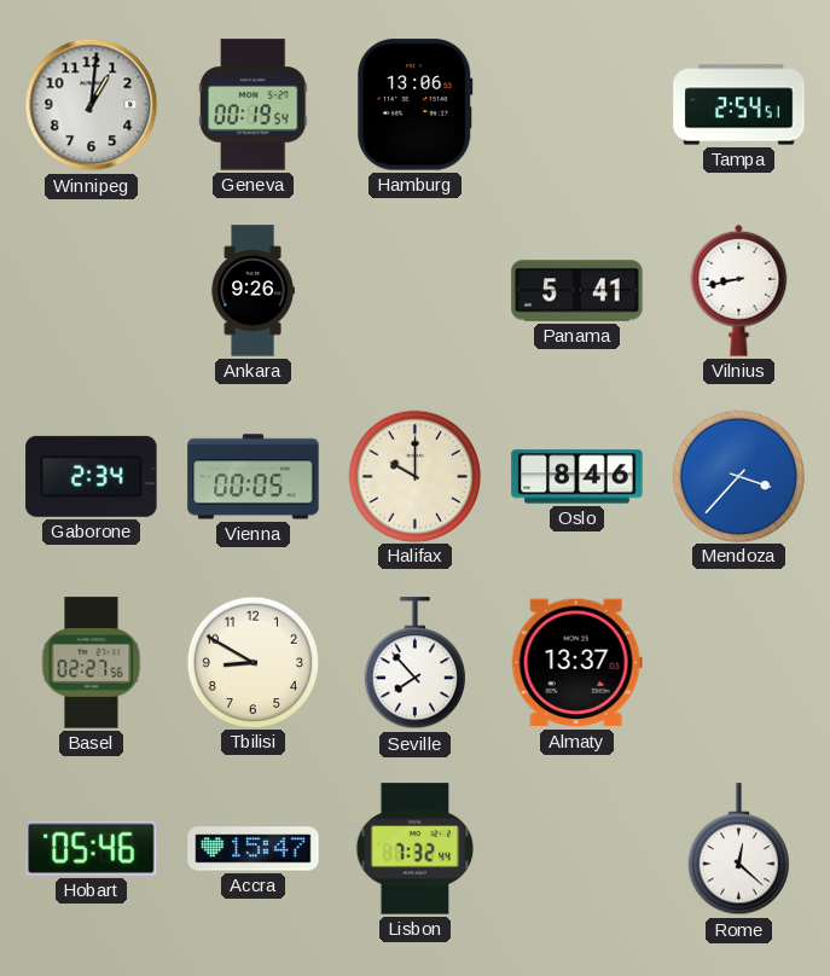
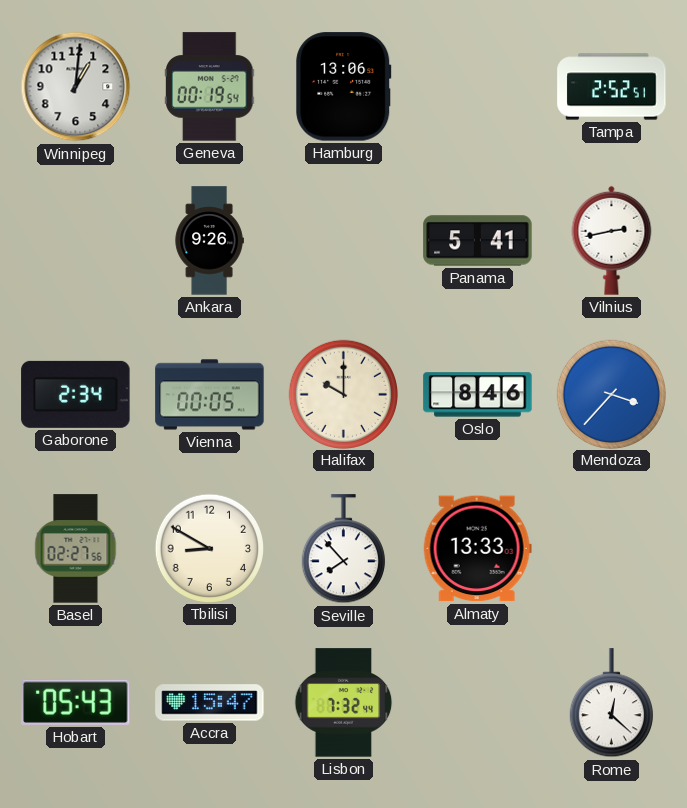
Tampa: 2:54 -> 2:52 (612, 87)
Vilnius: 8:43 -> 2:43 (612, 240)
Almaty: 13:37 -> 13:33 (477, 549)
Hobart: 05:46 -> 05:43 (76, 702)
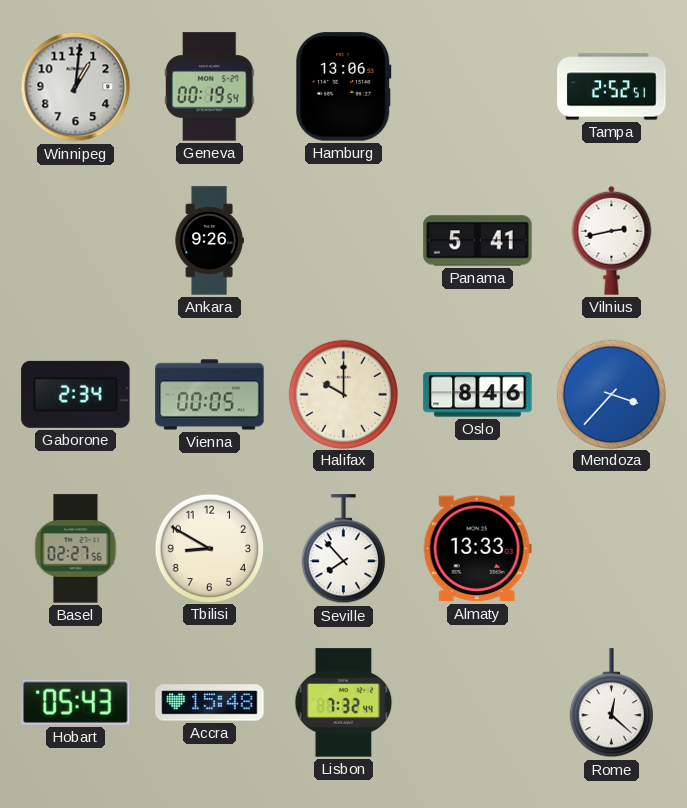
Accra: 15:47 -> 15:48 (210, 703)
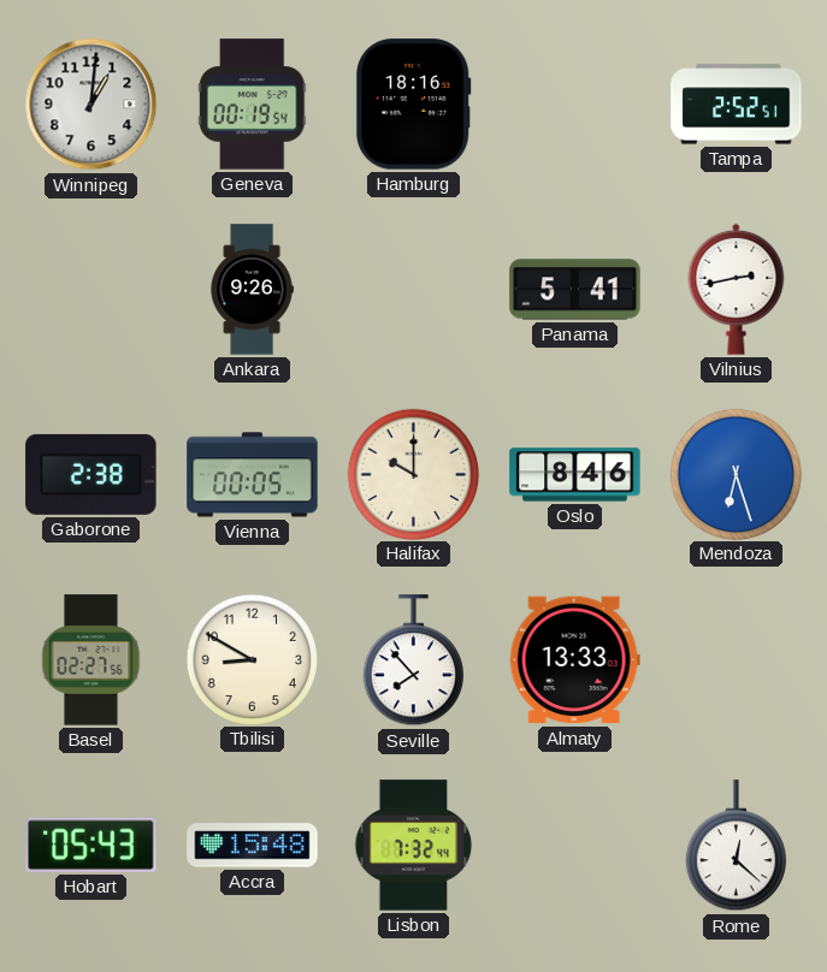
Hamburg: 13:06 -> 18:16 (414, 105)
Gaborone: 2:34 -> 2:38 (91, 474)
Mendoza: 3:37 -> 6:27 (736, 474)
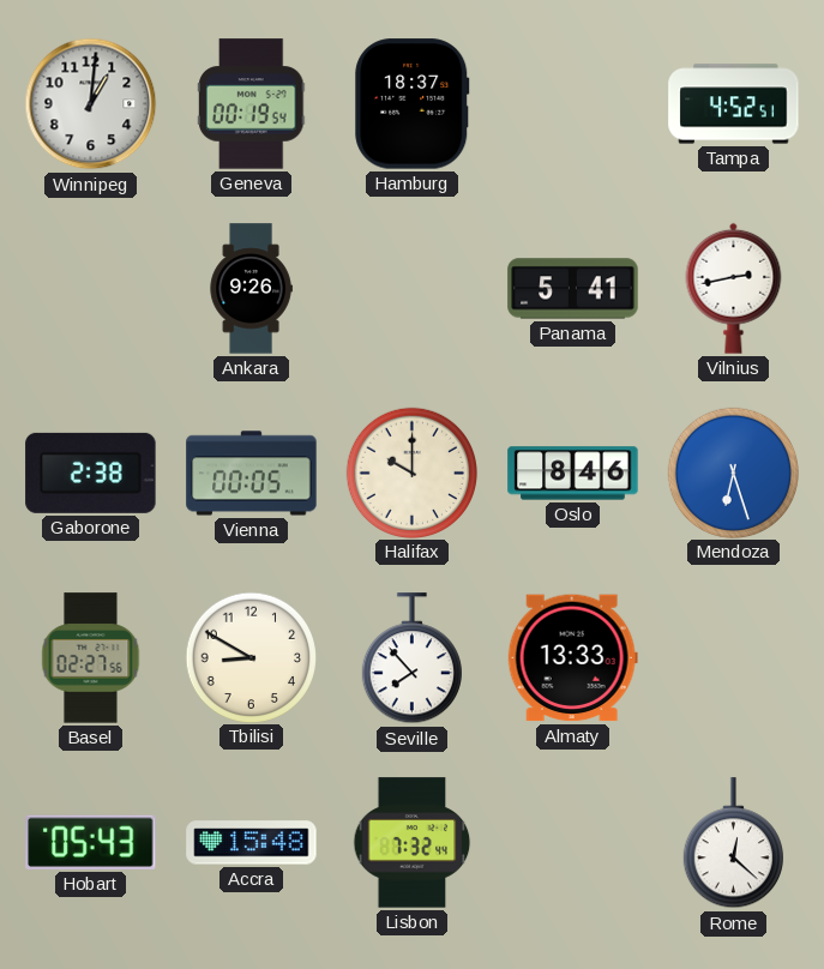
Hamburg: 18:16 -> 18:37 (413, 104)
Tampa: 2:52 -> 4:52 (734, 104)
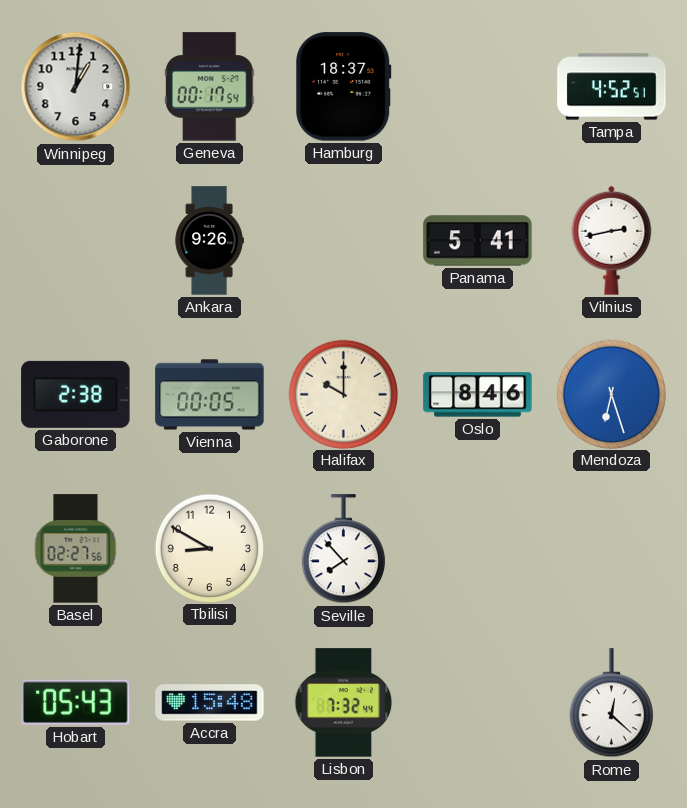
Geneva: 00:19 -> 00:17 (210, 87)
Almaty: 13:33 -> none (572, 658)
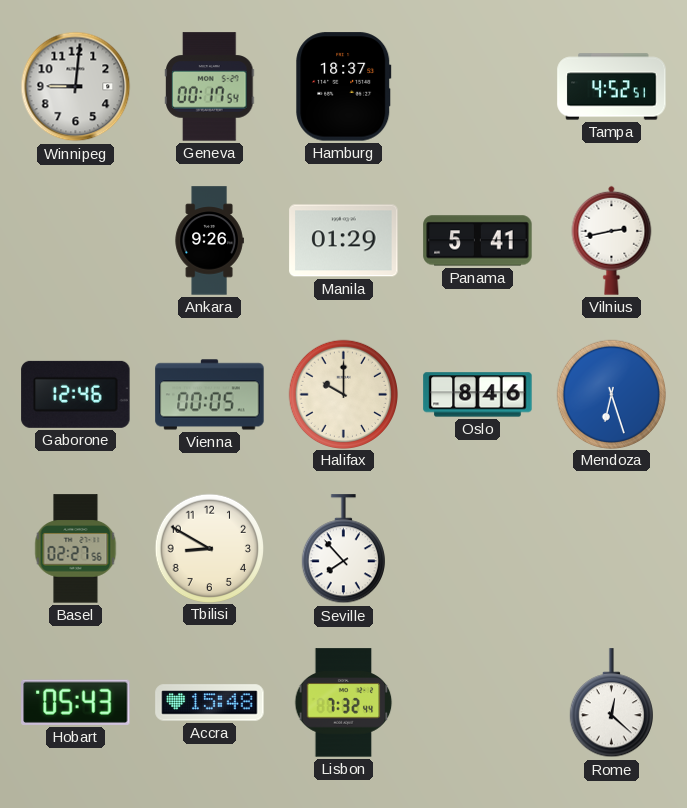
Winnipeg: 1:01 -> 9:01 (76, 87)
Manila: none -> 01:29 (344, 241)
Gaborone: 2:38 -> 12:46 (76, 394)
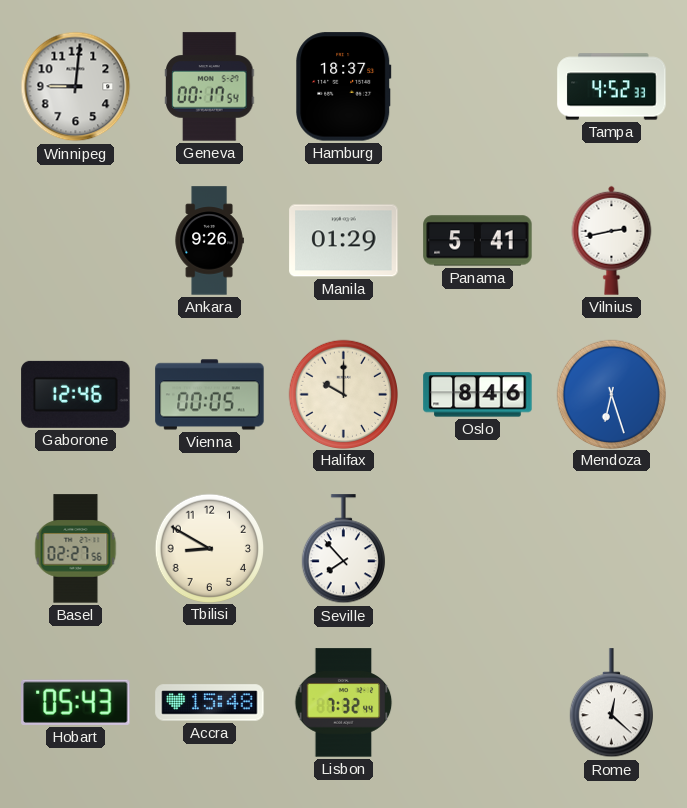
Tampa: 4:52:51 -> 4:52:33 (612, 87)
